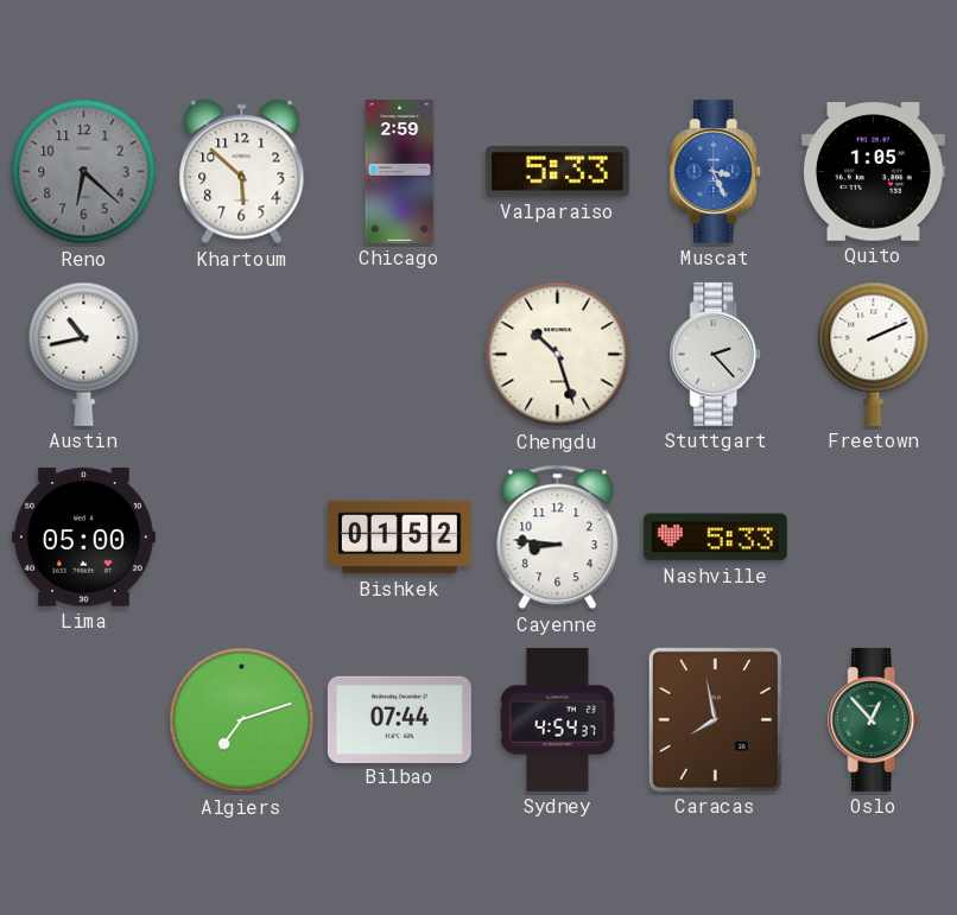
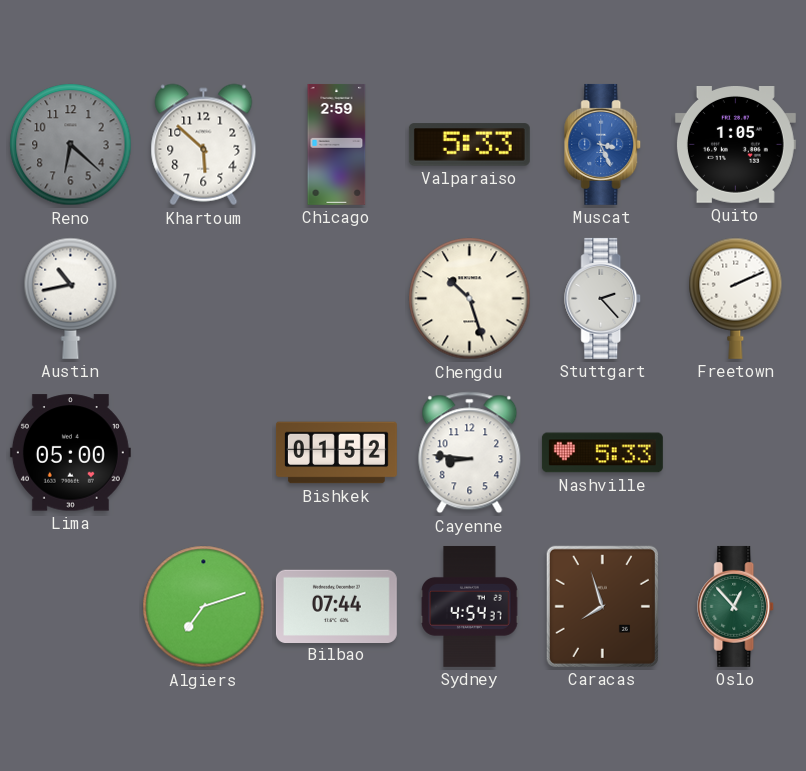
Caracas: 7:58 -> 7:57 (602, 606)
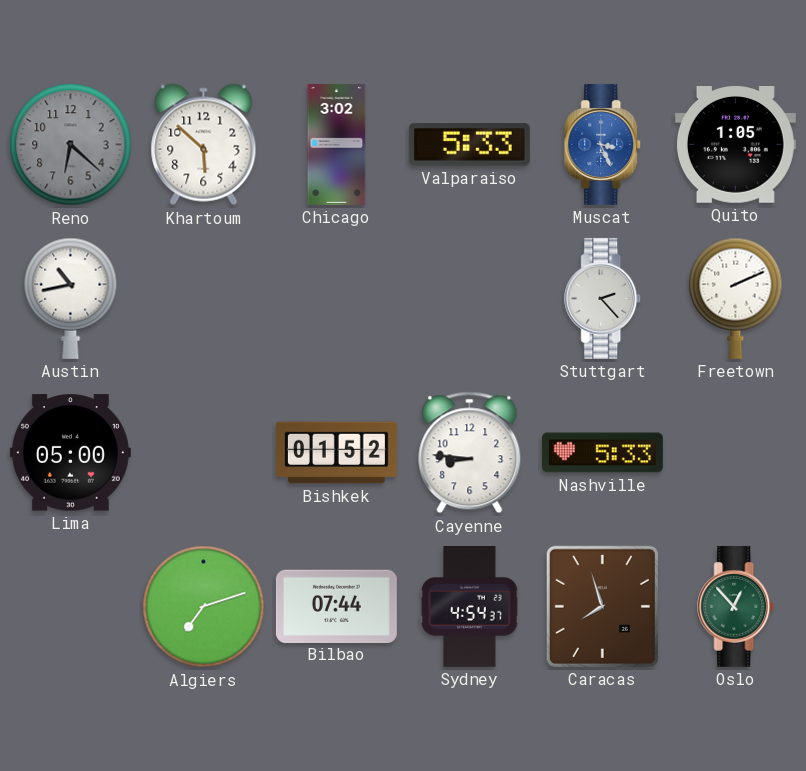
Chicago: 2:59 -> 3:02 (337, 144)
Chengdu: 10:27 -> none (470, 299)
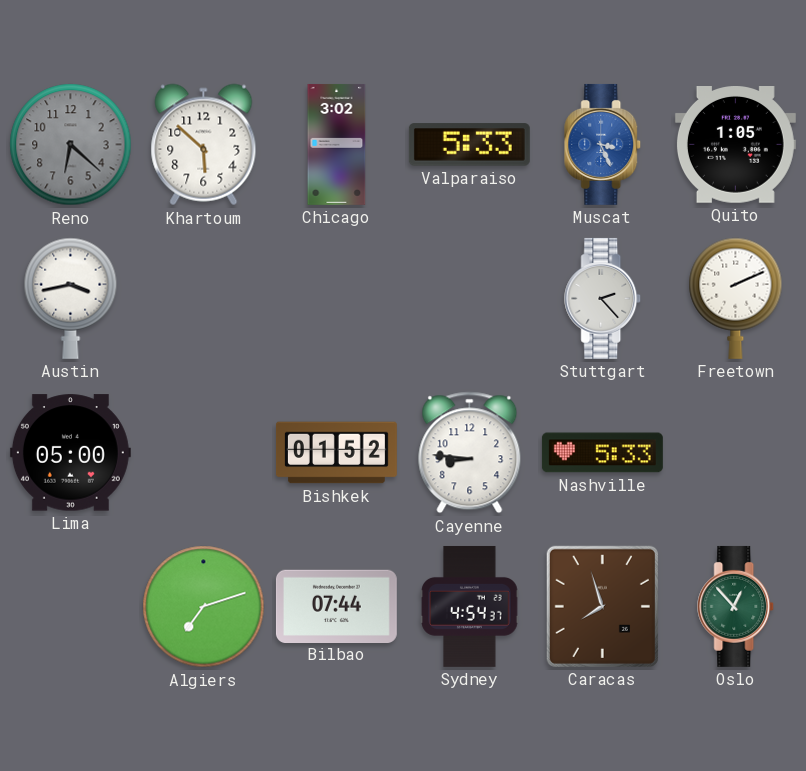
Austin: 10:43 -> 3:43 (71, 298)
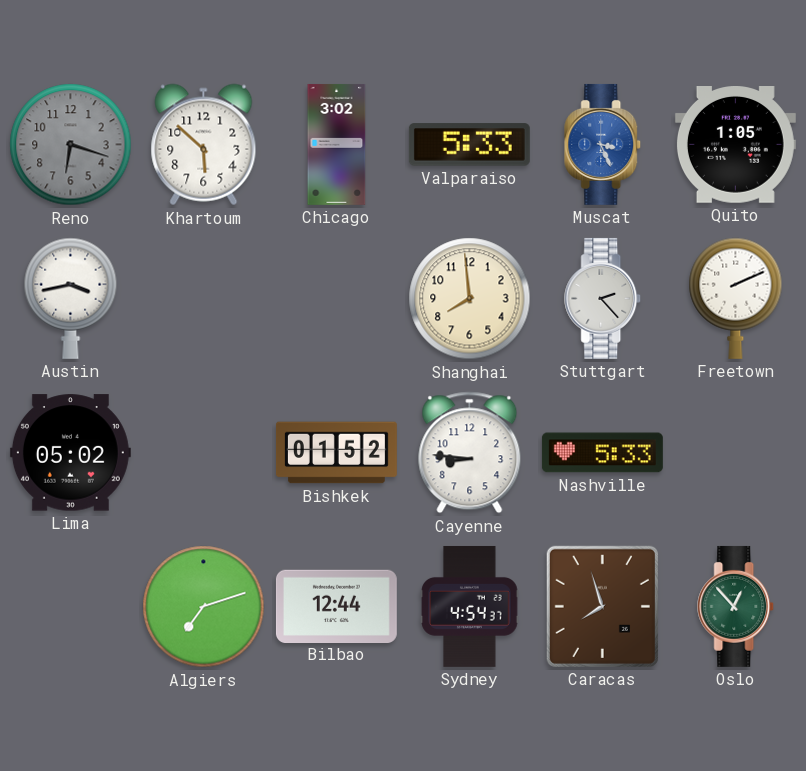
Reno: 6:22 -> 6:18 (71, 145)
Shanghai: none -> 7:59 (470, 299)
Lima: 05:00 -> 05:02 (70, 453)
Bilbao: 07:44 -> 12:44 (336, 606)
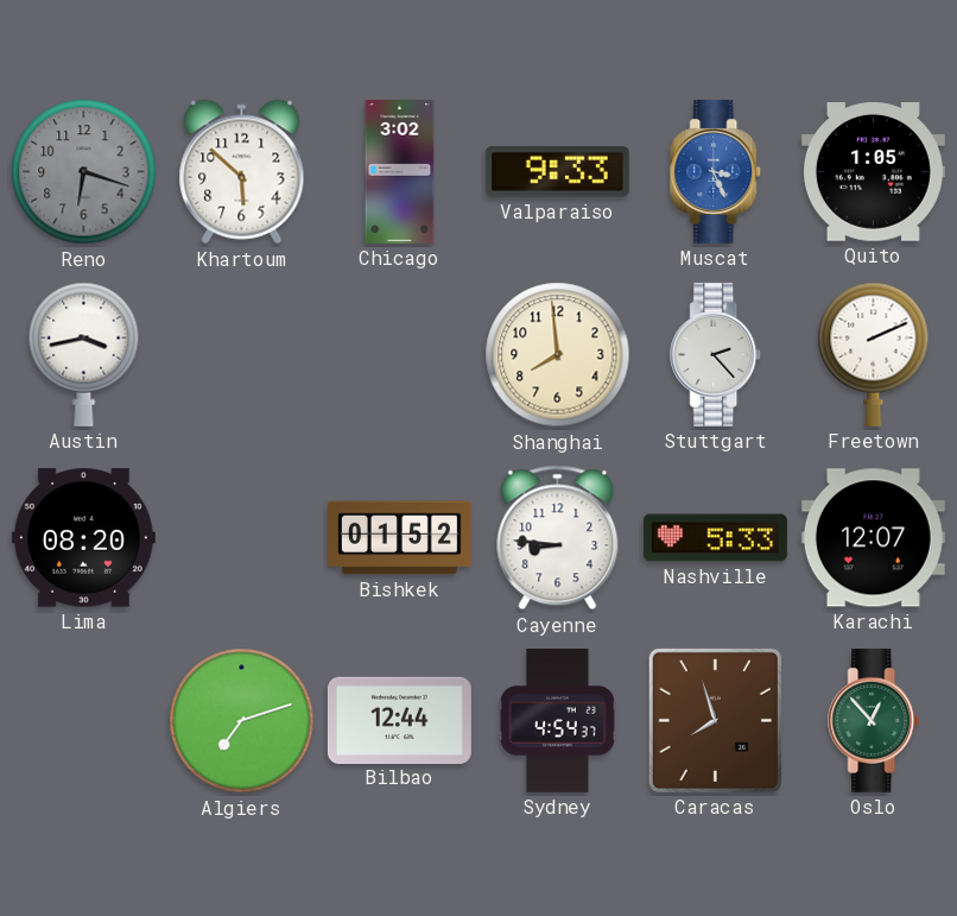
Valparaiso: 5:33 -> 9:33 (557, 172)
Lima: 05:02 -> 08:20 (83, 538)
Karachi: none -> 12:07 (873, 538)
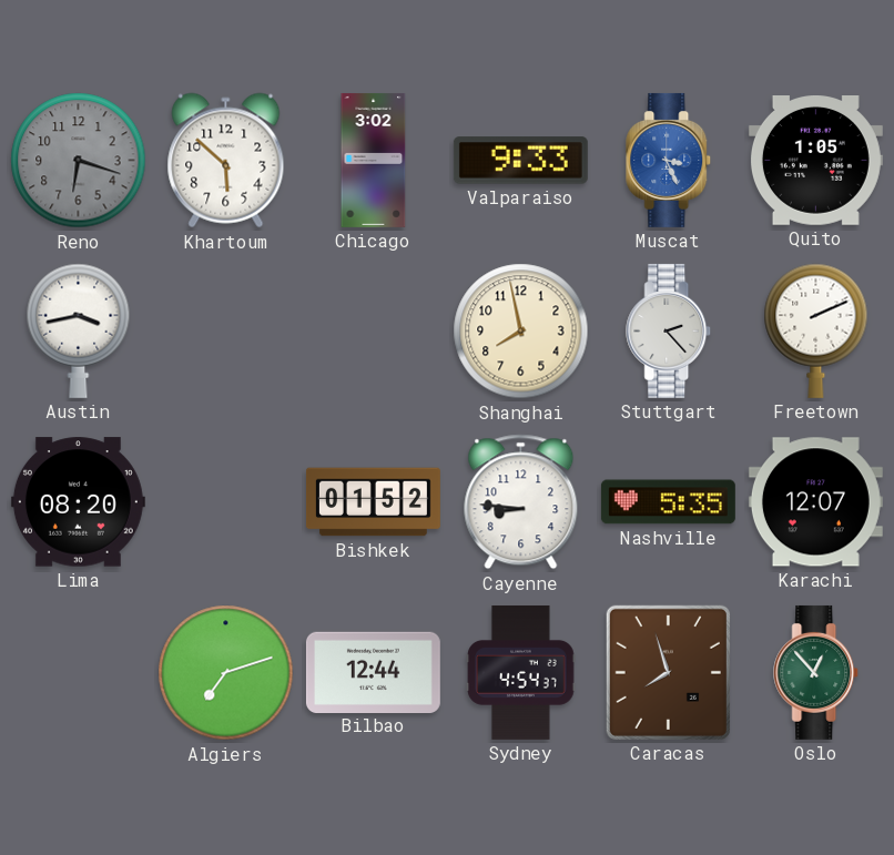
Shanghai: 7:59 -> 7:58 (521, 332)
Nashville: 5:33 -> 5:35 (668, 502)
